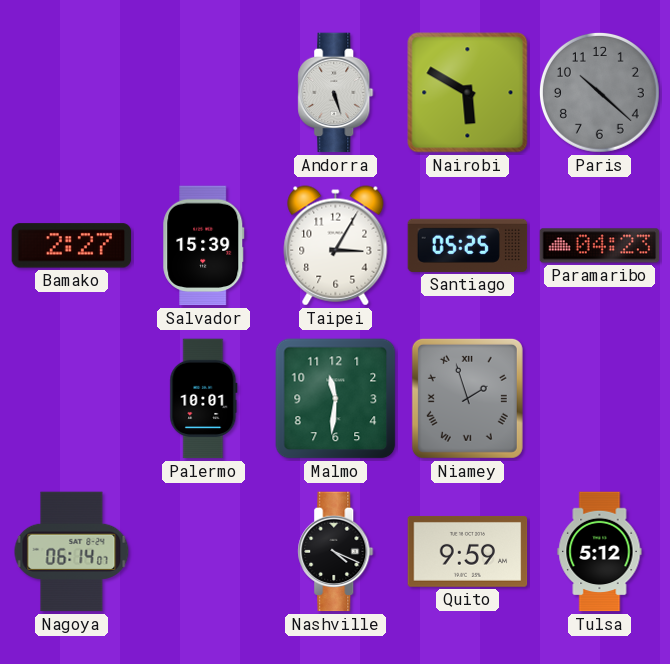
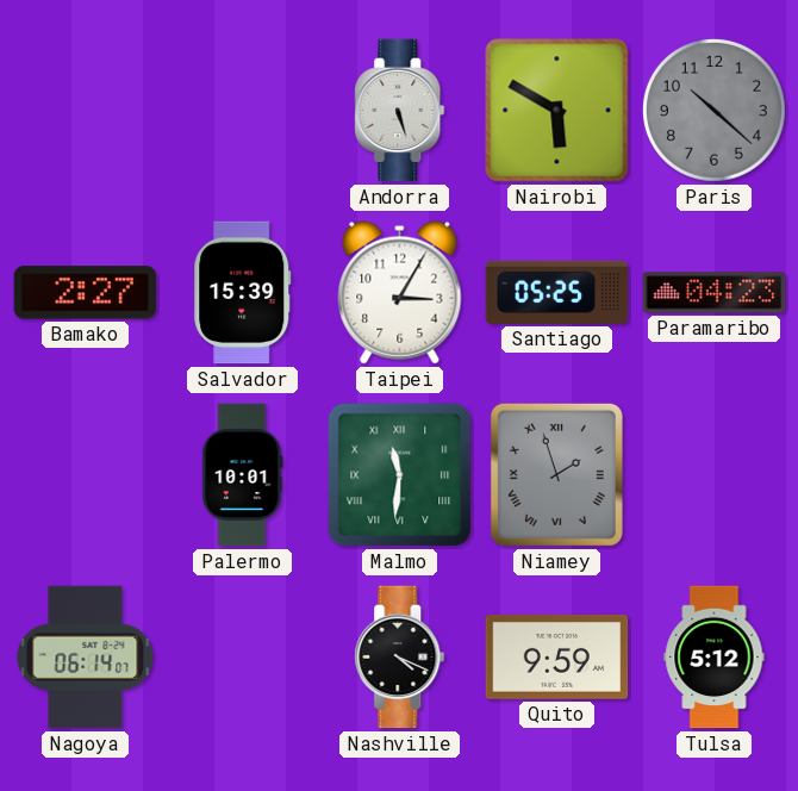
Malmo numerals: Arabic -> Roman (400, 475)
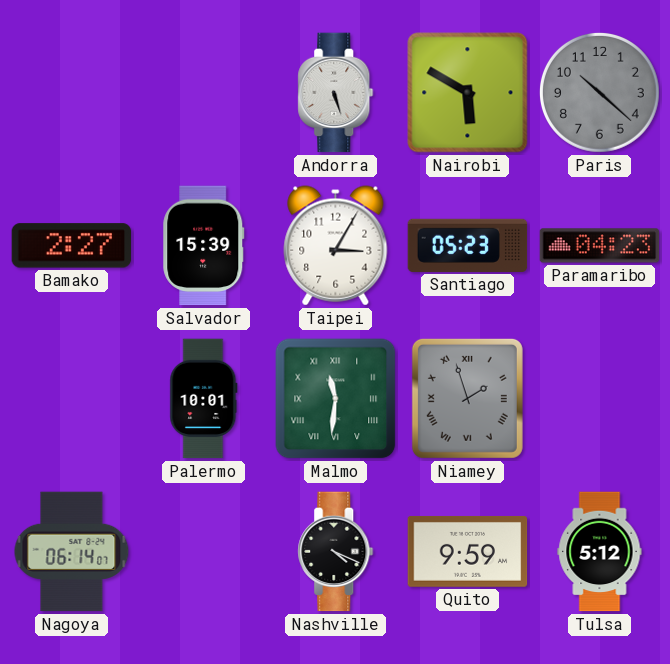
Santiago: 05:25 -> 05:23 (468, 245)
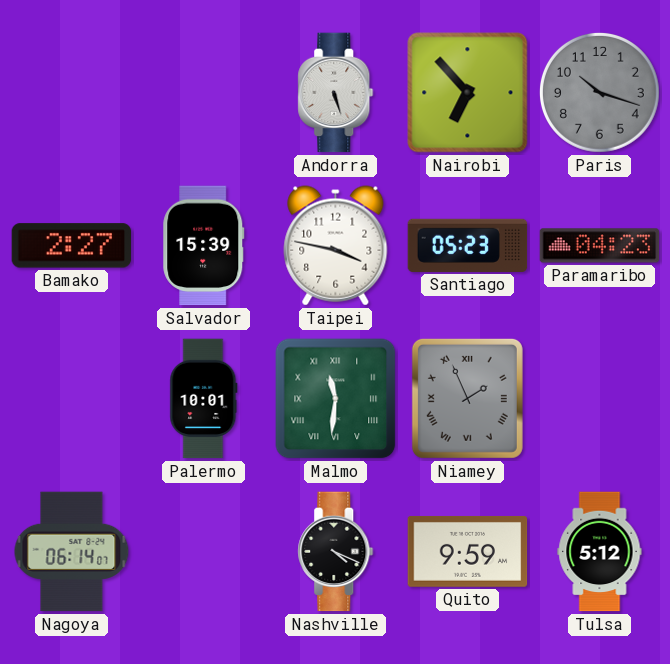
Nairobi: 5:50 -> 6:53 (468, 93)
Paris: 10:22 -> 10:18 (599, 92)
Taipei: 3:05 -> 3:47 (336, 246)
Niamey: 1:57 -> 1:56 (467, 398)
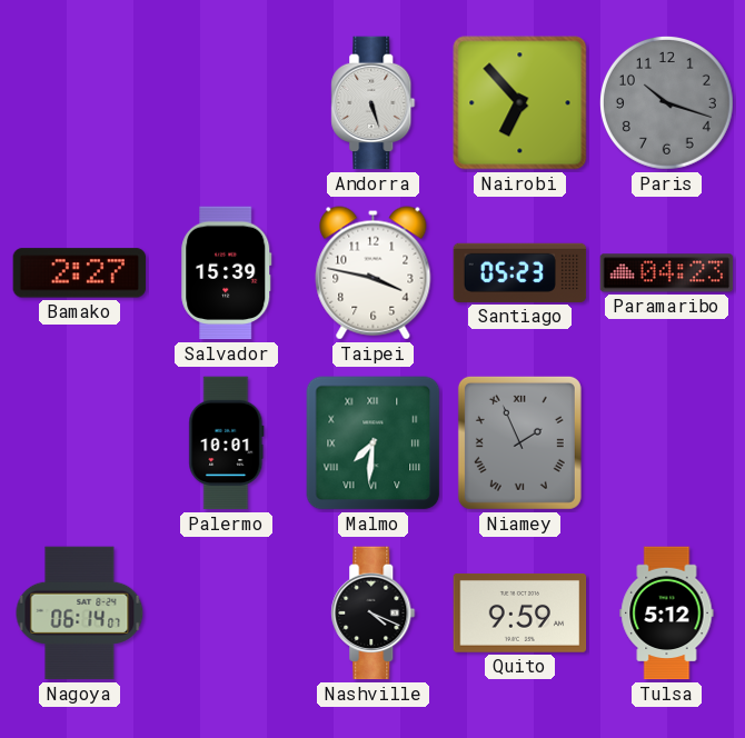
Malmo: 11:31 -> 7:31 (374, 443)
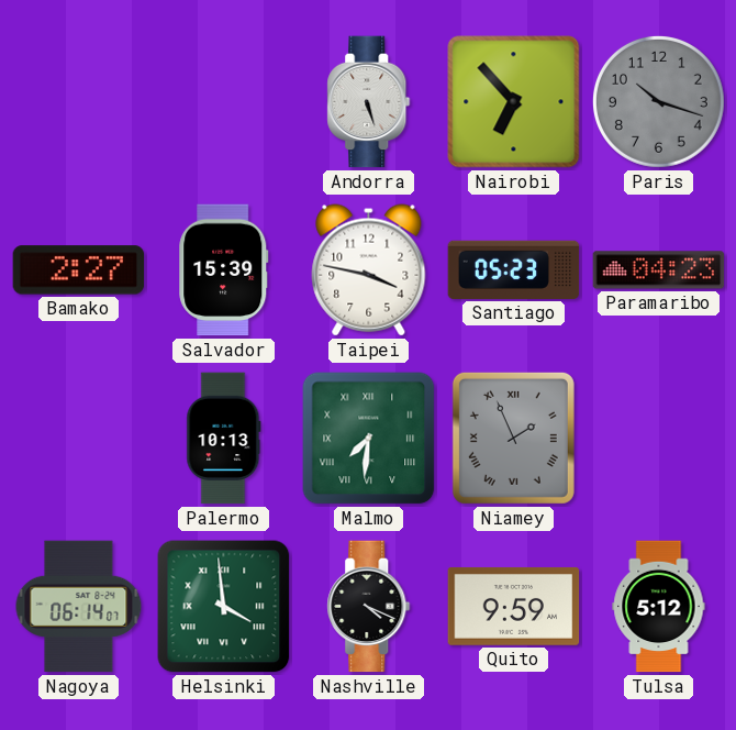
Palermo: 10:01 -> 10:13 (224, 439)
Helsinki: none -> 3:59 (224, 607)
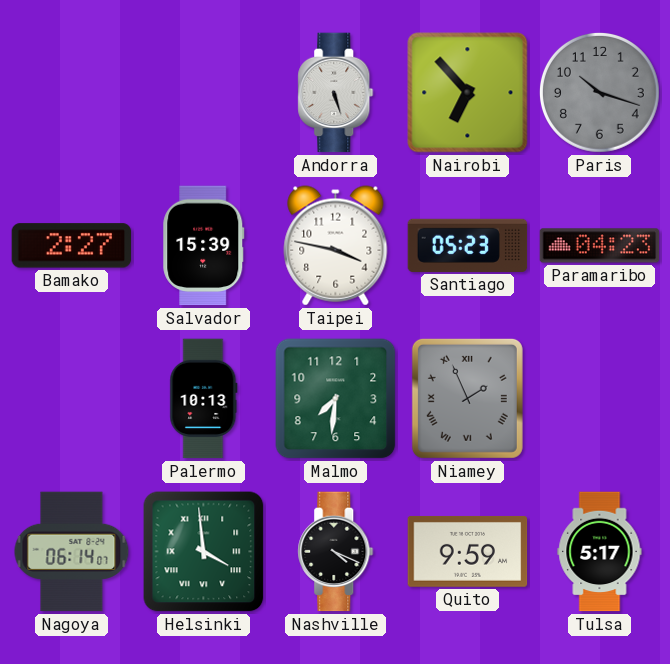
Malmo numerals: Roman -> Arabic (336, 399)
Tulsa: 5:12 -> 5:17 (600, 552)
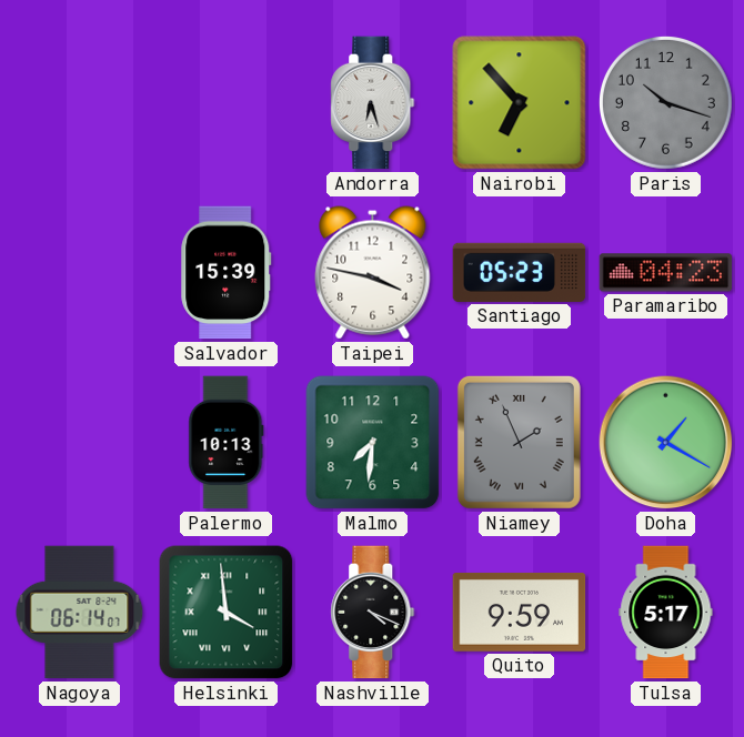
Andorra: 5:27 -> 6:27 (373, 103)
Bamako: 2:27 -> none (72, 246)
Doha: none -> 1:20 (666, 443)
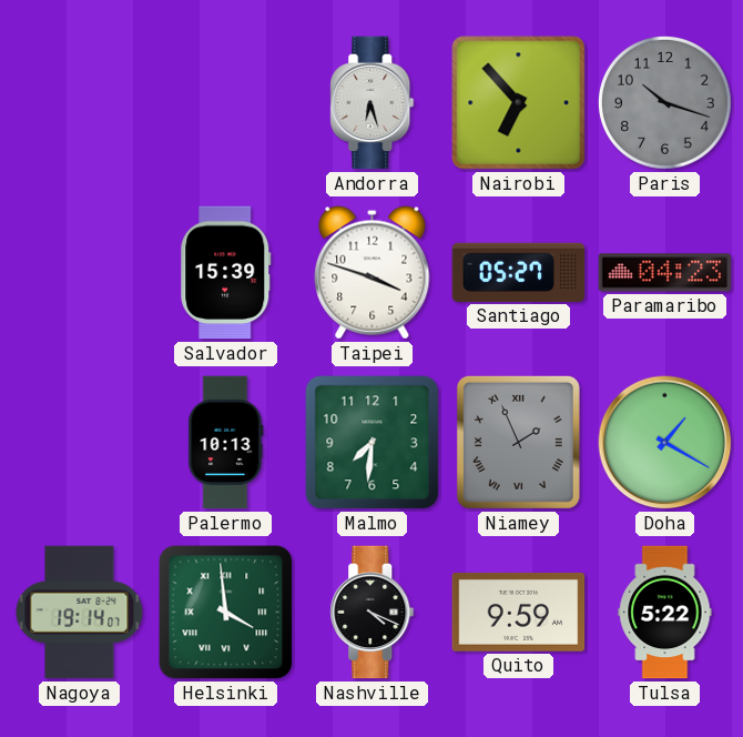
Taipei: 3:47 -> 3:48 (373, 273)
Santiago: 05:23 -> 05:27 (519, 272)
Nagoya: 06:14 -> 19:14 (80, 613)
Tulsa: 5:17 -> 5:22 (665, 613)
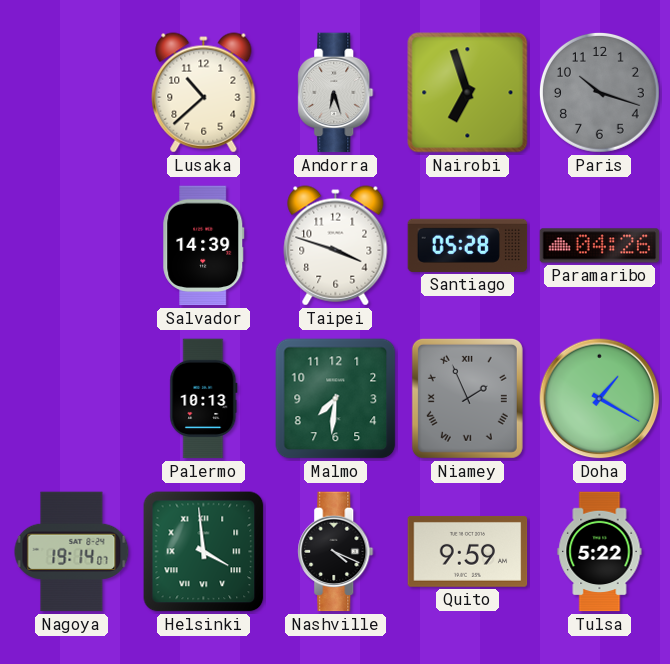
Lusaka: none -> 10:38 (204, 93)
Nairobi: 6:53 -> 6:57 (468, 93)
Salvador: 15:39 -> 14:39 (204, 246)
Santiago: 05:27 -> 05:28 (468, 245)
Paramaribo: 04:23 -> 04:26 (600, 246)
